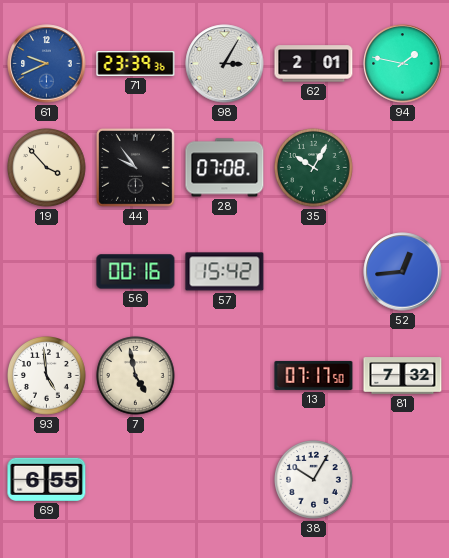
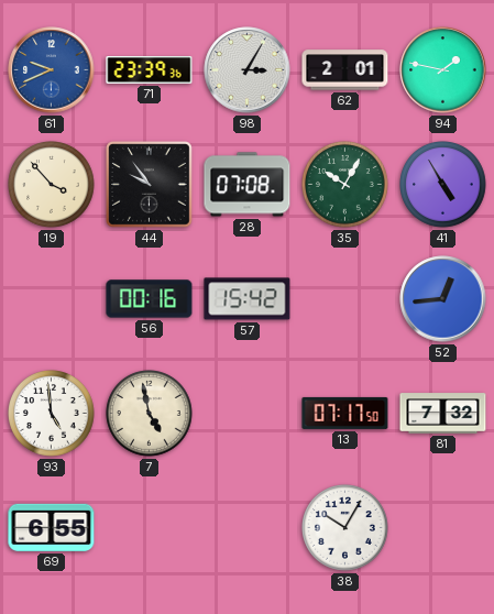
41: none -> 4:55 (443, 185)
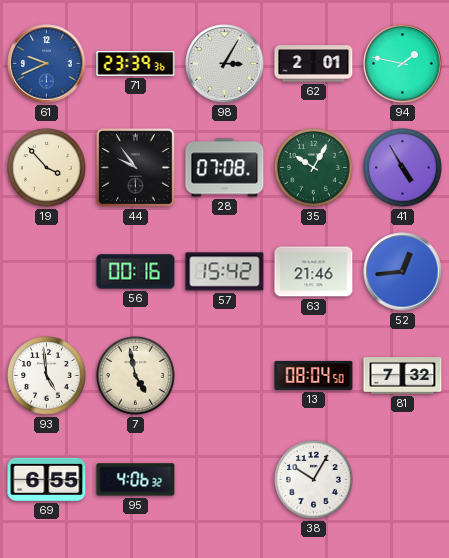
63: none -> 21:46 (314, 272)
13: 07:17 -> 08:04 (314, 375)
95: none -> 4:06 (136, 480)
